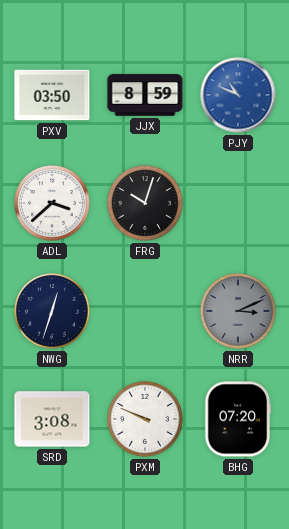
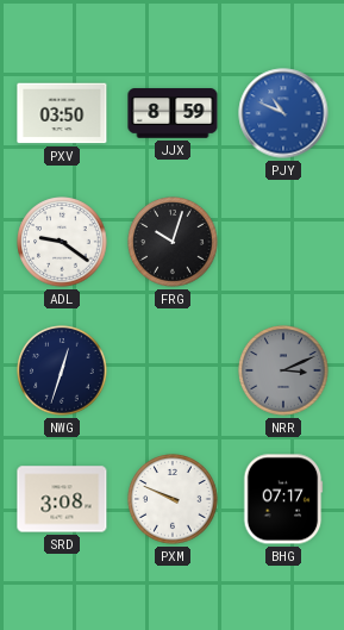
ADL: 3:38 -> 9:21 (62, 242)
BHG: 07:20 -> 07:17 (283, 499)
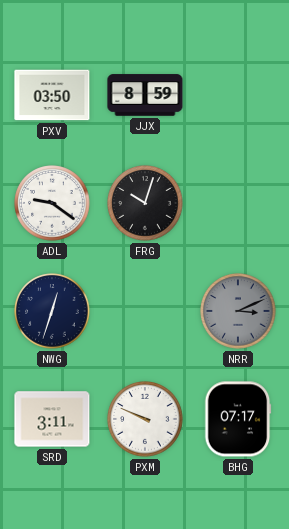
PJY: 10:49 -> none (283, 113)
SRD: 3:08 -> 3:11 (52, 419)
